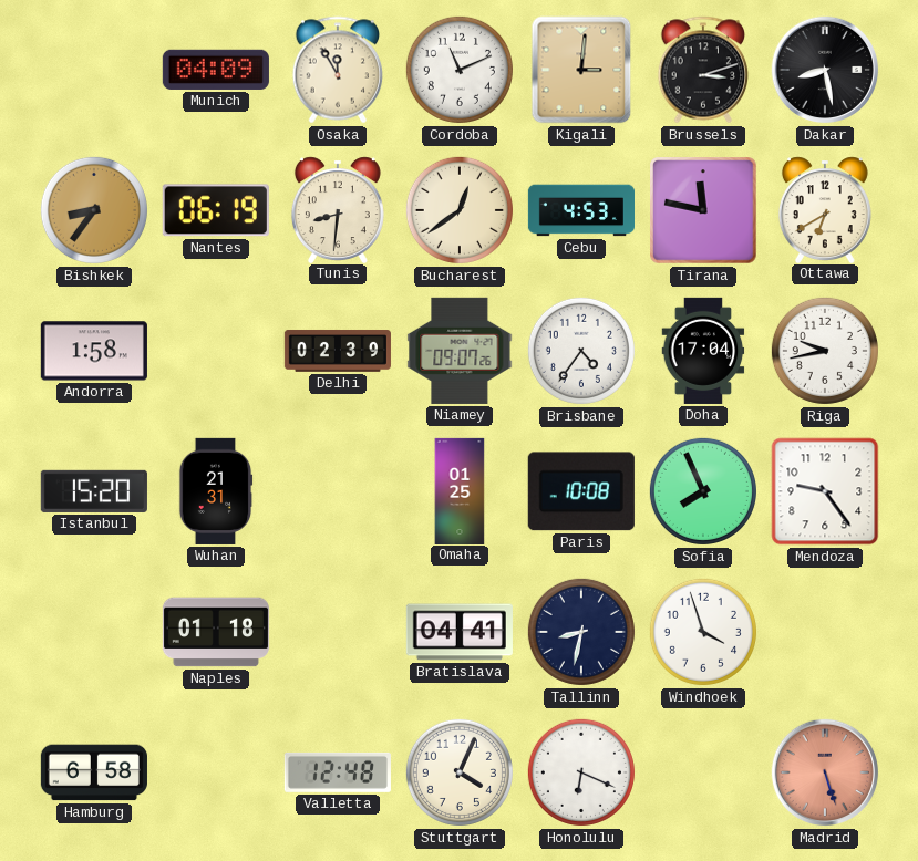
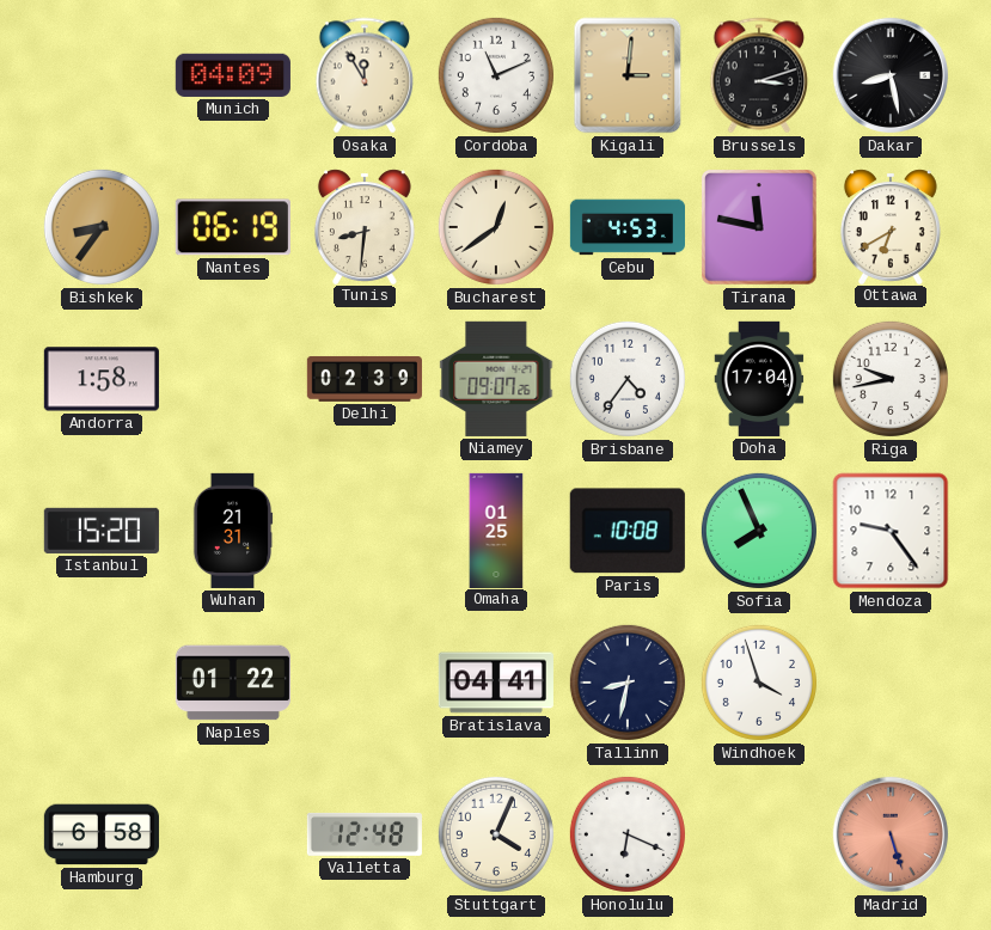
Naples: 01:18 -> 01:22 (233, 683)
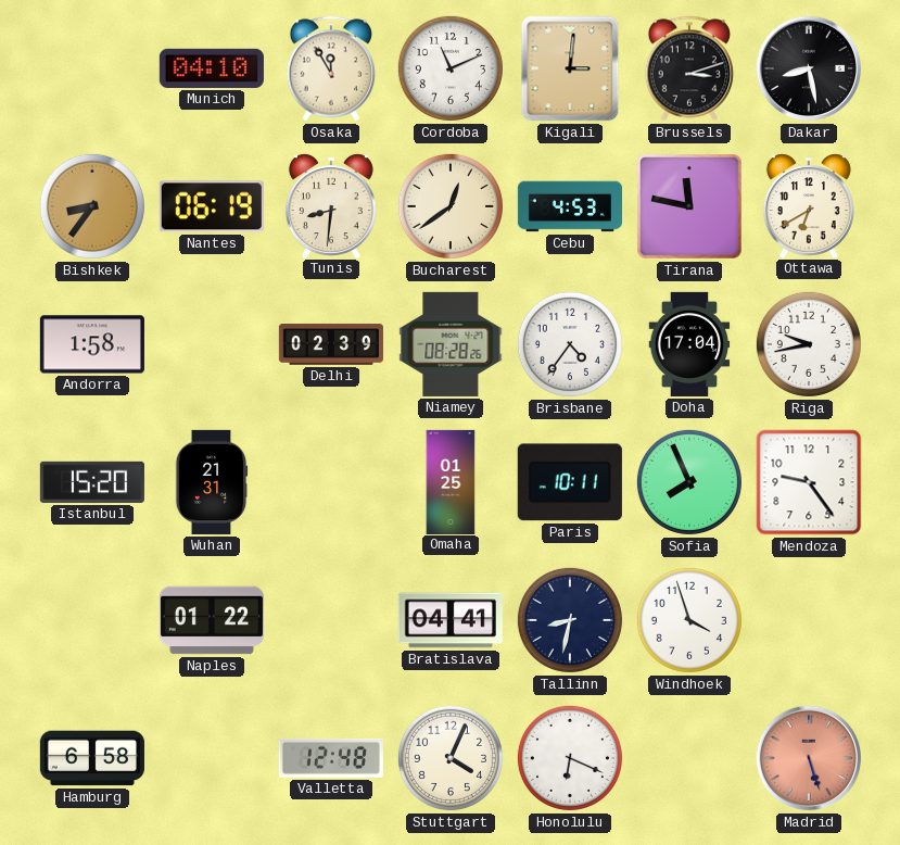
Munich: 04:09 -> 04:10 (212, 68)
Niamey: 09:07 -> 08:28 (451, 344)
Paris: 10:08 -> 10:11 (570, 482)
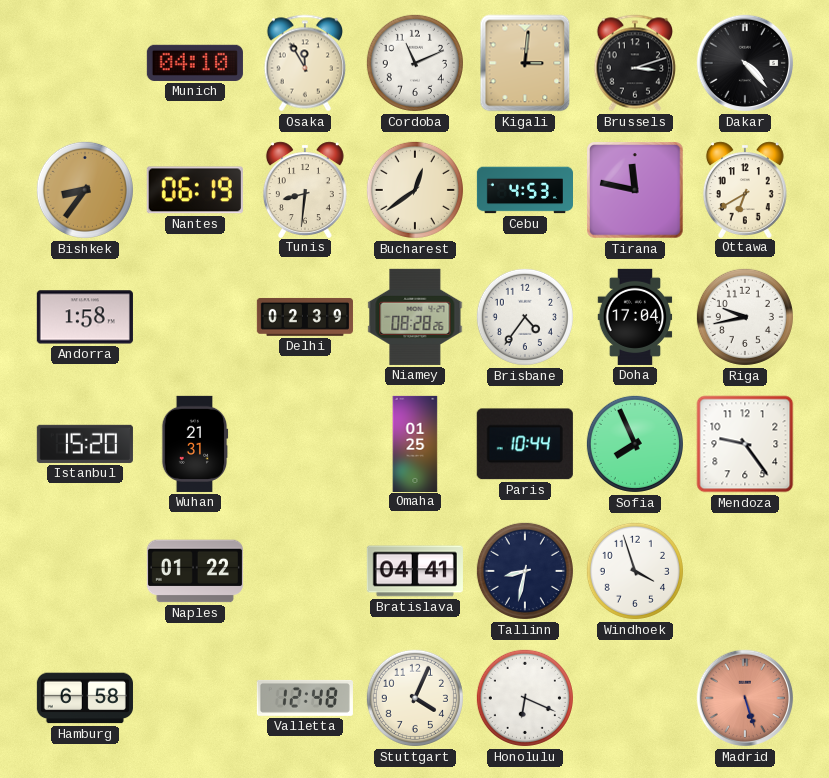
Dakar: 8:28 -> 4:23 (745, 63)
Paris: 10:11 -> 10:44 (525, 444)
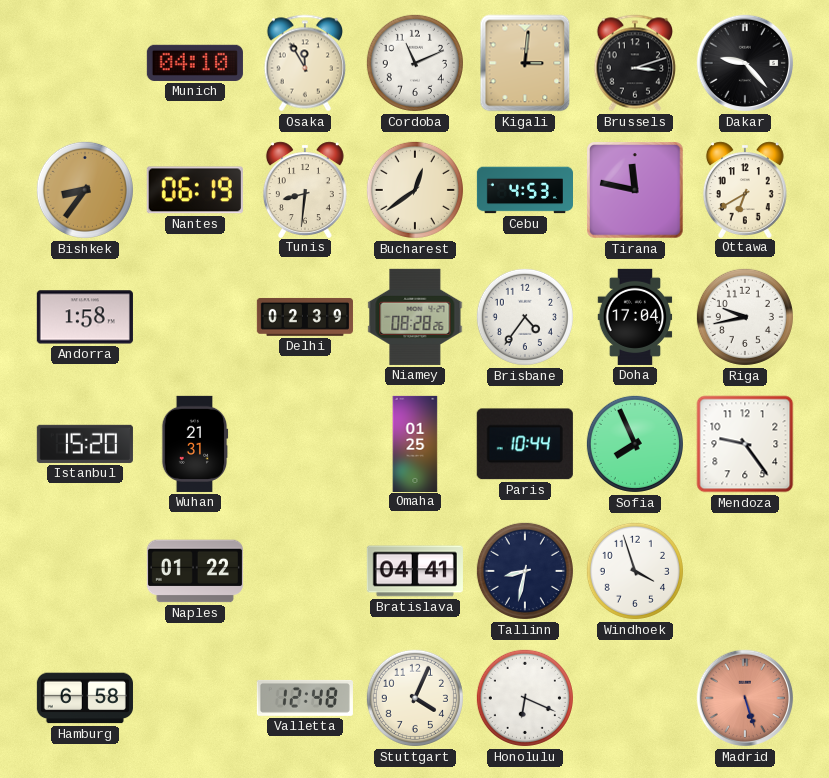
Dakar: 4:23 -> 9:23 (745, 63)
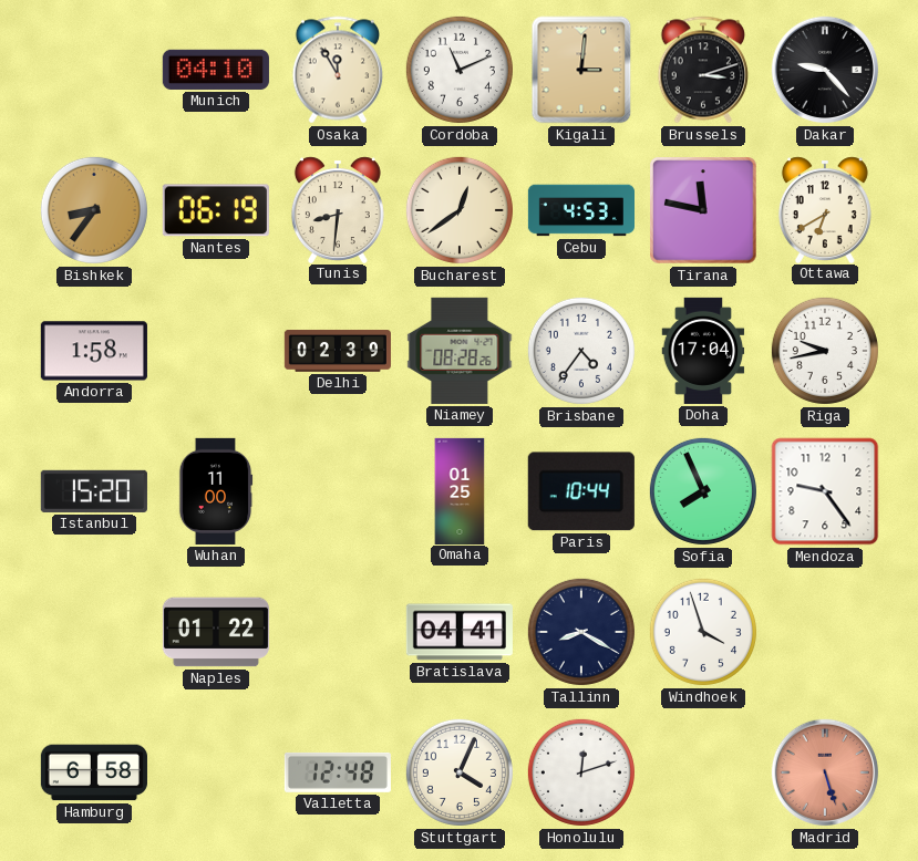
Wuhan: 21:31 -> 11:00 (216, 491)
Tallinn: 8:32 -> 8:20 (581, 632)
Honolulu: 6:19 -> 12:12 (581, 772)
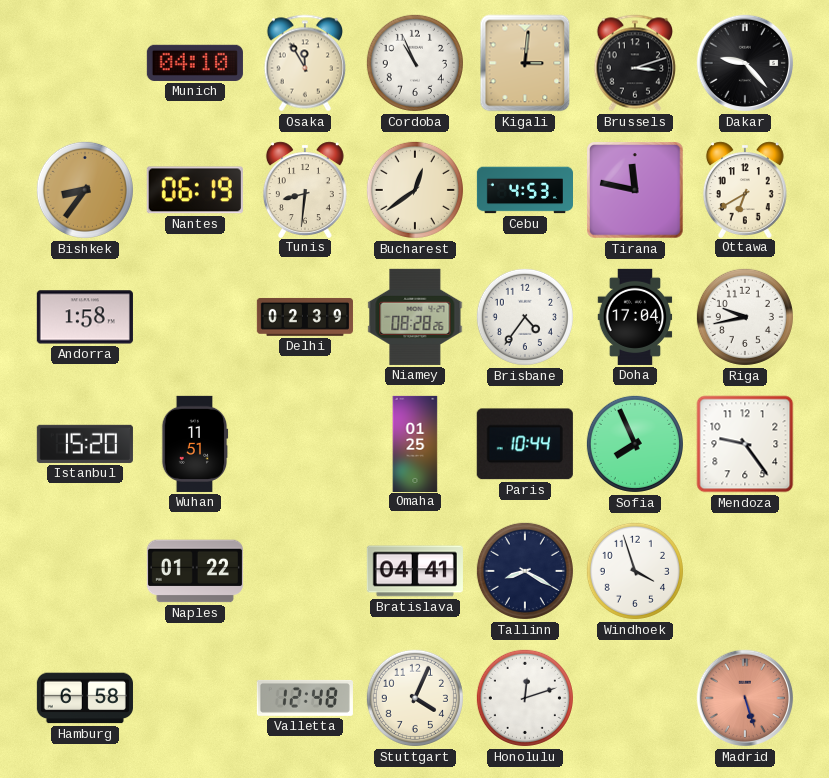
Cordoba: 11:11 -> 10:56 (415, 63)
Wuhan: 11:00 -> 11:51 (195, 444)
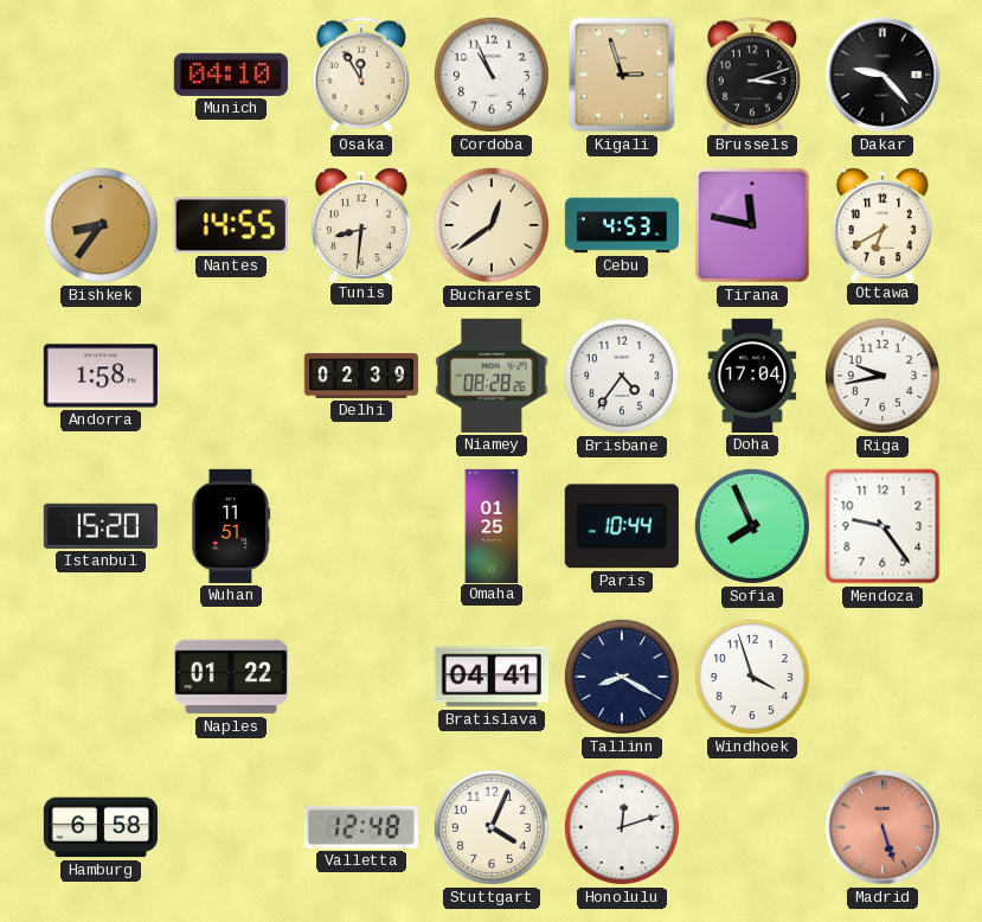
Kigali: 3:01 -> 2:57 (622, 75)
Nantes: 06:19 -> 14:55 (231, 225)
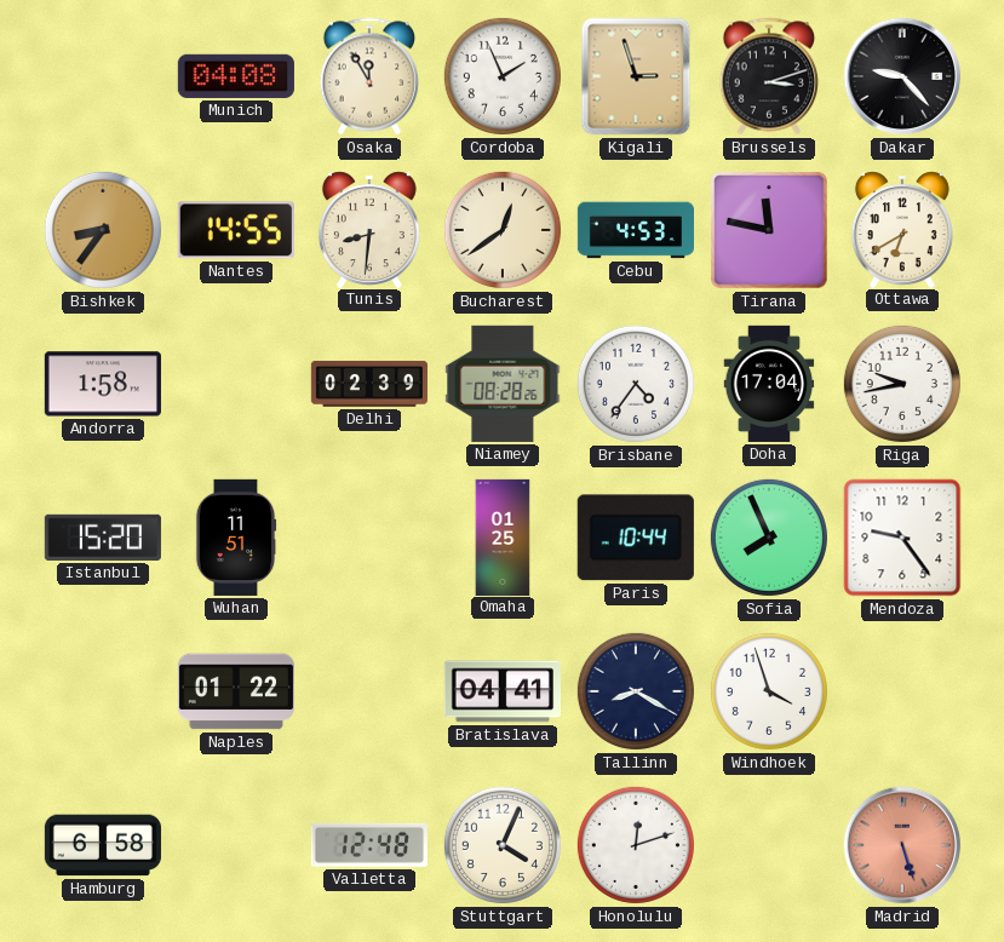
Munich: 04:10 -> 04:08 (236, 76)
Cordoba: 10:56 -> 1:56 (503, 76)
